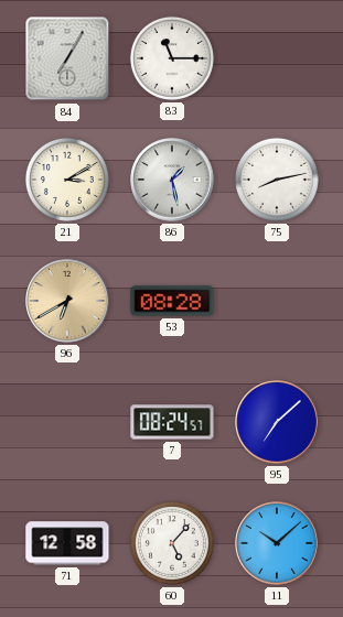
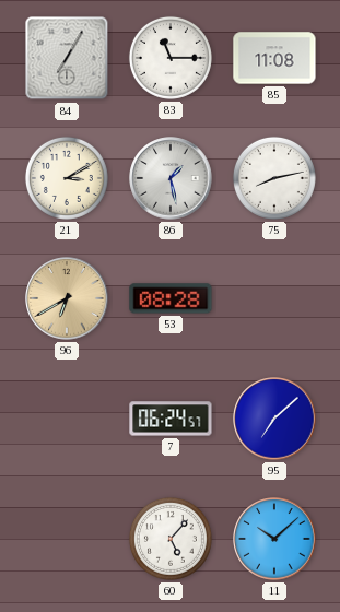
85: none -> 11:08 (274, 58)
7: 08:24 -> 06:24 (171, 419)
71: 12:58 -> none (67, 543)
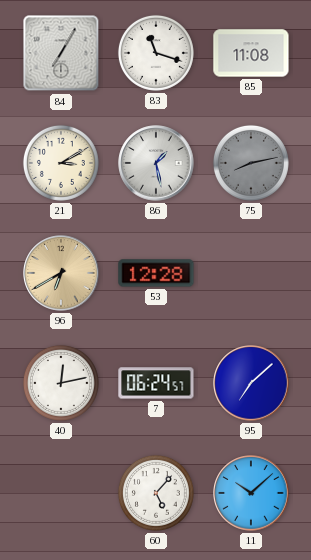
83: 11:15 -> 11:18 (156, 53)
75 dial: white -> grey (251, 163)
53: 08:28 -> 12:28 (156, 273)
40: none -> 12:13 (61, 383)
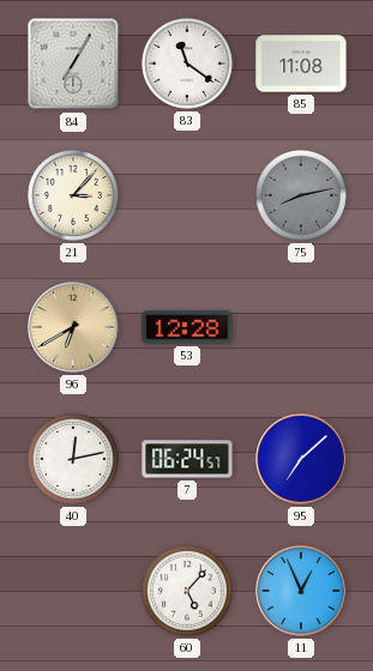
83: 11:18 -> 11:21 (187, 64)
21: 3:10 -> 3:07 (73, 195)
86: 1:28 -> none (156, 163)
11: 10:08 -> 12:56 (301, 591)
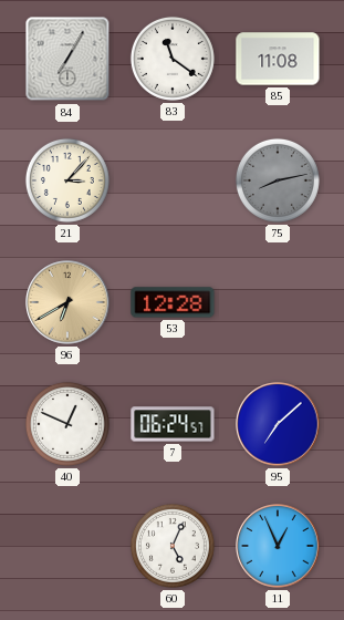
40: 12:13 -> 12:49 (67, 424)
60: 5:07 -> 5:04 (173, 546)
